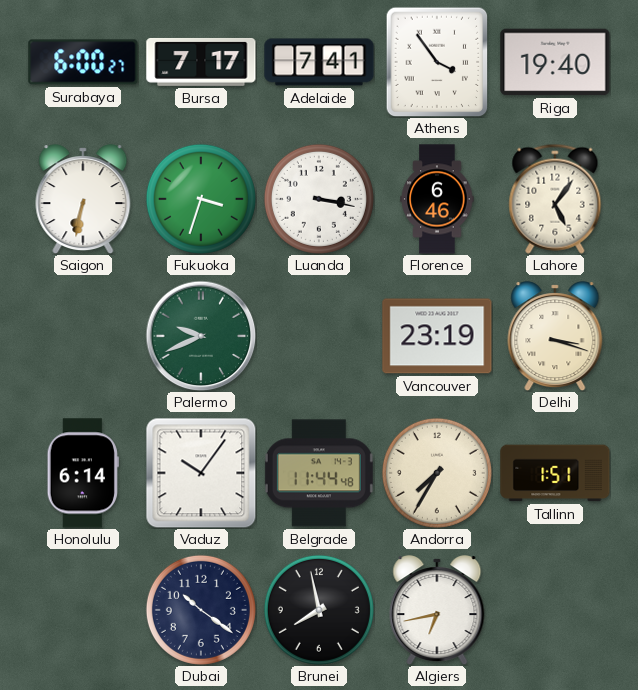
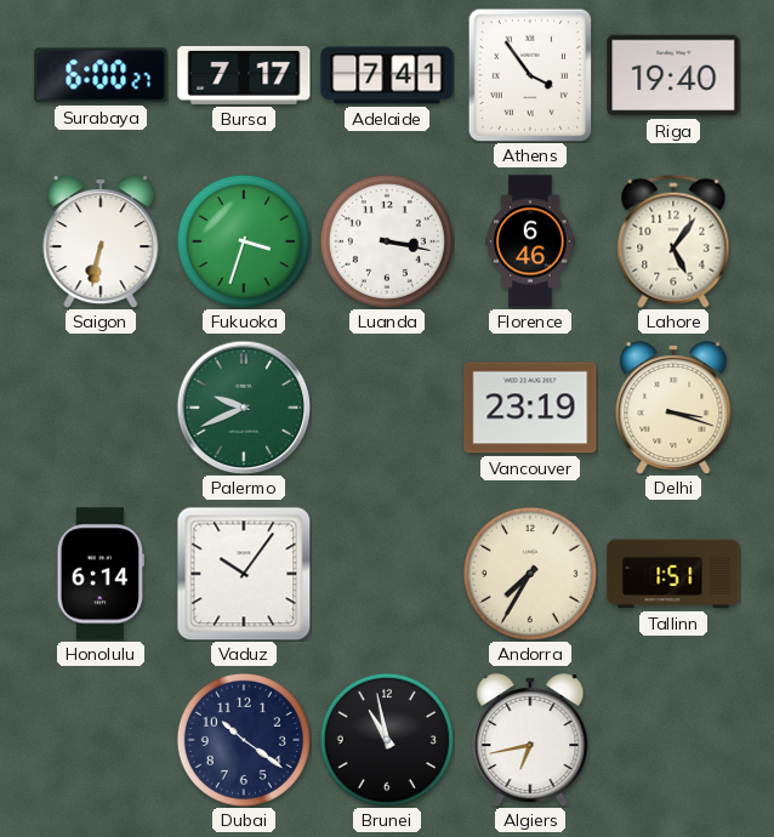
Belgrade: 11:44 -> none (319, 473)
Brunei: 7:58 -> 10:58 (387, 740)
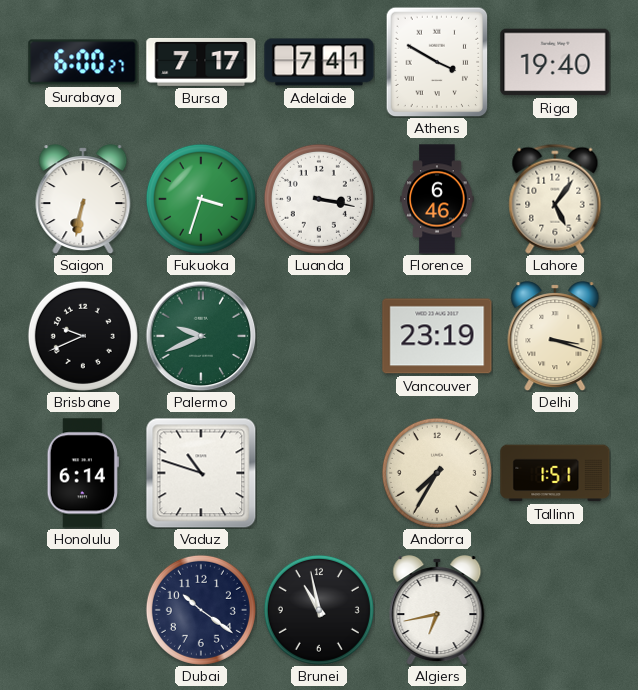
Athens: 3:54 -> 3:50 (437, 62)
Brisbane: none -> 9:41 (83, 336)
Vaduz: 10:06 -> 10:48 (201, 473)
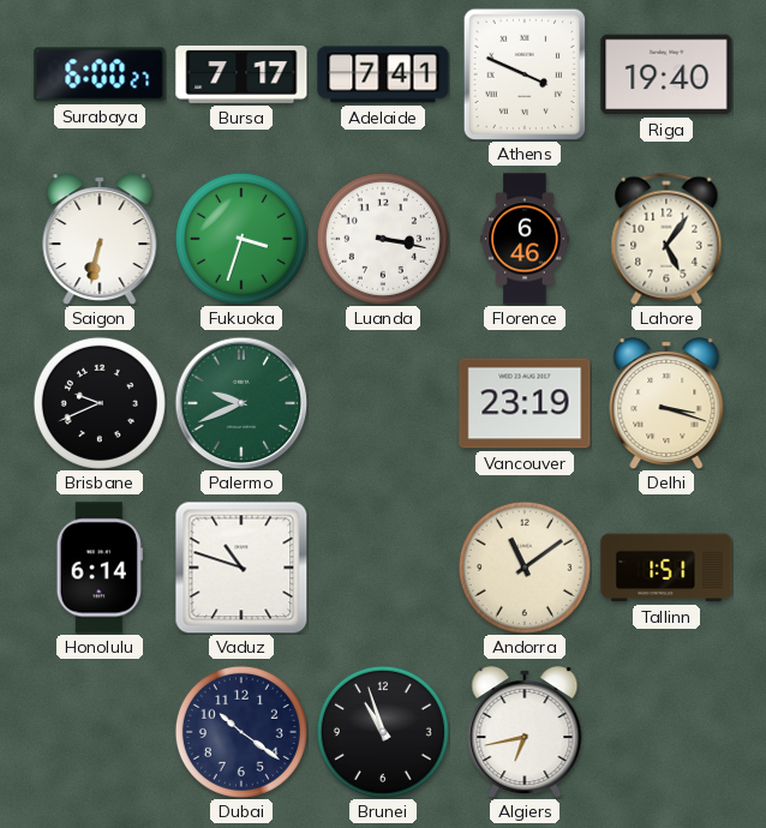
Athens: 3:50 -> 3:49 (525, 74)
Andorra: 7:35 -> 11:09 (525, 568)
Brunei: 10:58 -> 10:57 (383, 732)
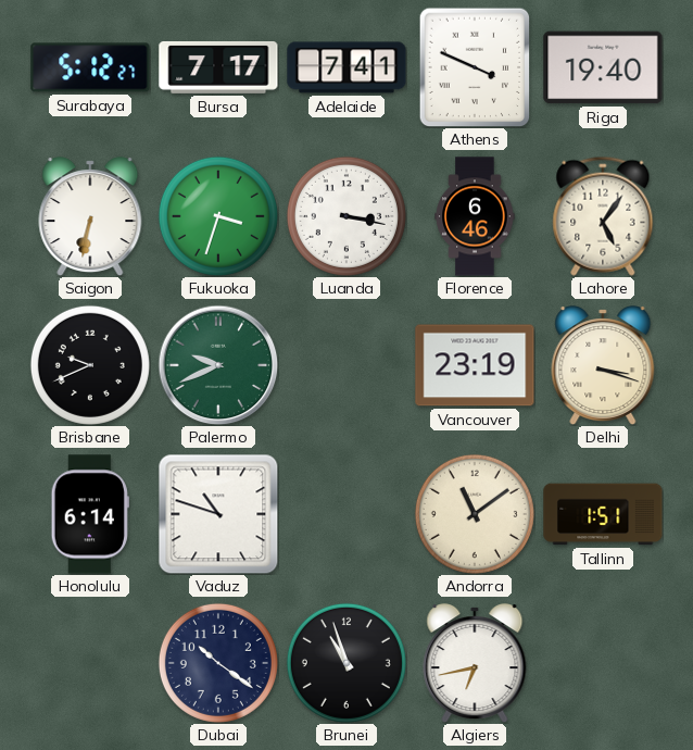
Surabaya: 6:00 -> 5:12 (90, 67)
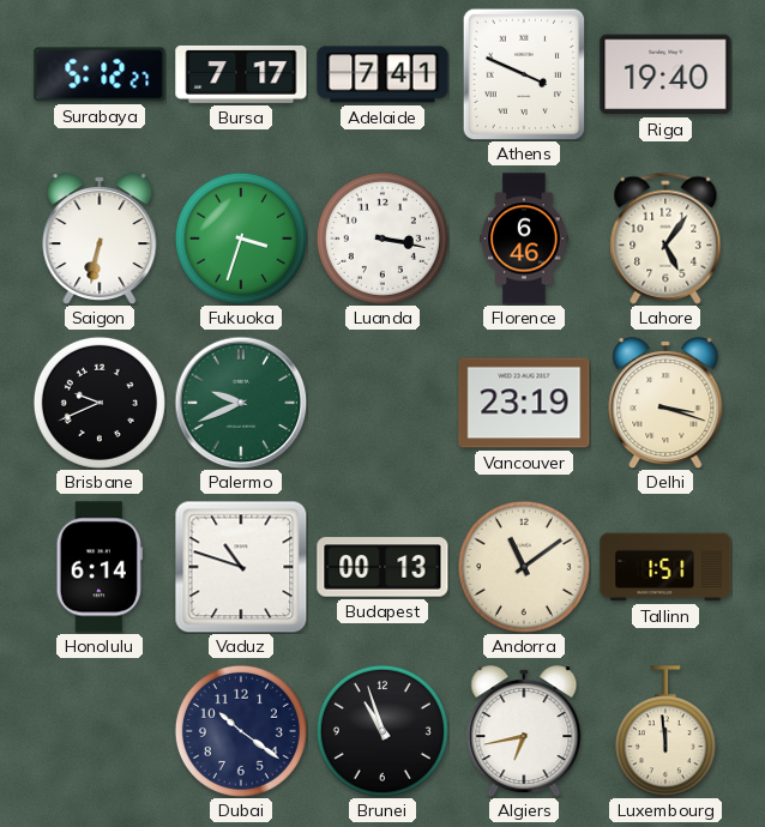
Budapest: none -> 00:13 (382, 567)
Luxembourg: none -> 11:59 (665, 731)
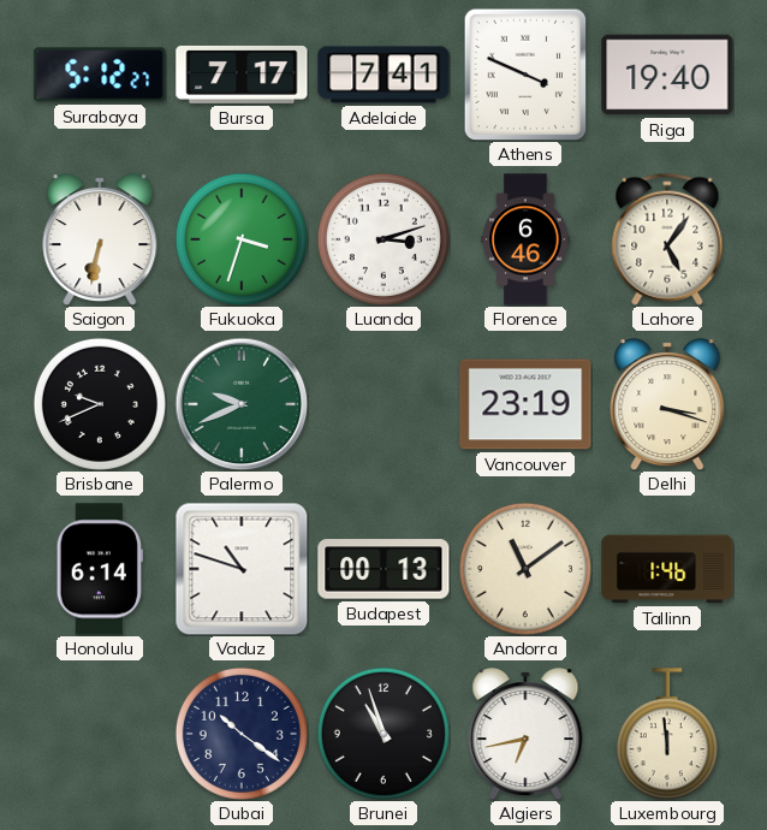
Luanda: 3:17 -> 3:12 (383, 239)
Tallinn: 1:51 -> 1:46 (667, 569)
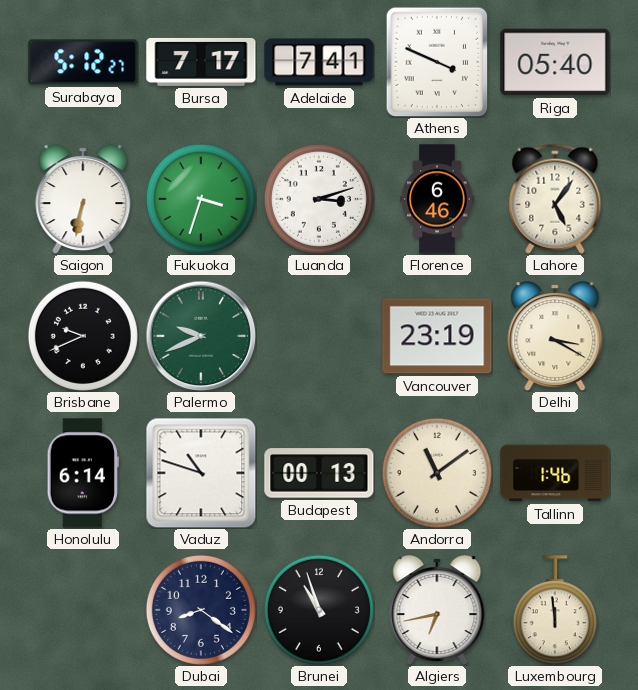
Riga: 19:40 -> 05:40 (555, 62)
Delhi: 3:18 -> 3:20 (555, 336)
Dubai: 10:21 -> 8:21 (201, 610)
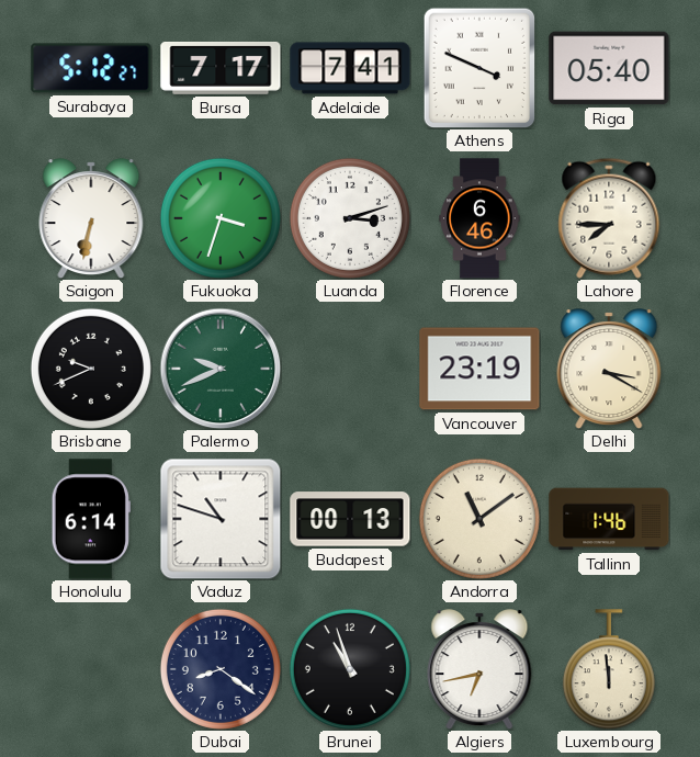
Lahore: 5:06 -> 7:45 (609, 218)
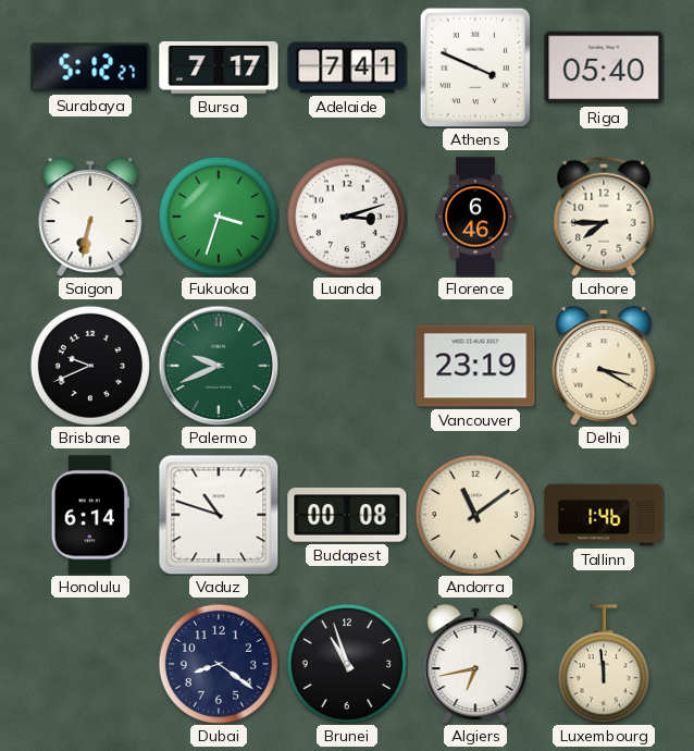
Budapest: 00:13 -> 00:08 (347, 515)
